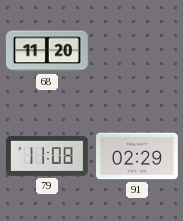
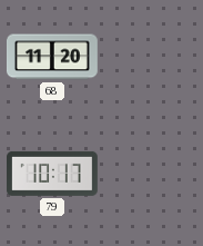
79: 11:08 -> 10:17 (53, 174)
91: 02:29 -> none (138, 156)
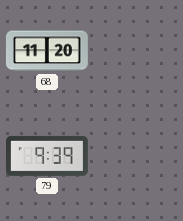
79: 10:17 -> 9:39 (48, 156)
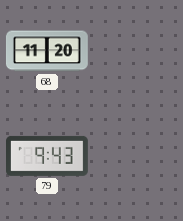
79: 9:39 -> 9:43 (48, 156)
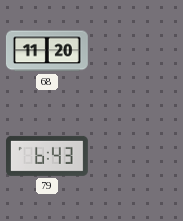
79: 9:43 -> 6:43 (48, 156)
